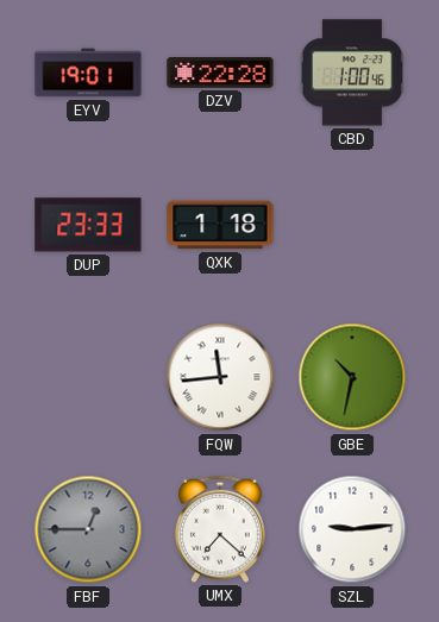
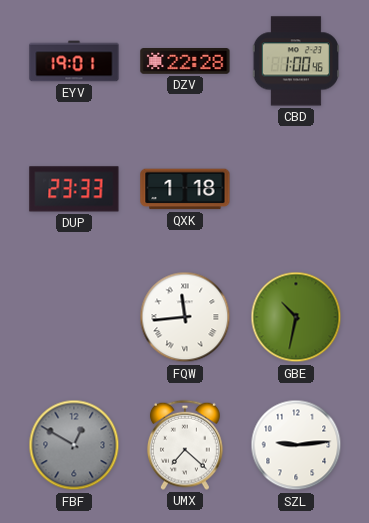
FBF: 12:45 -> 12:50 (74, 445)
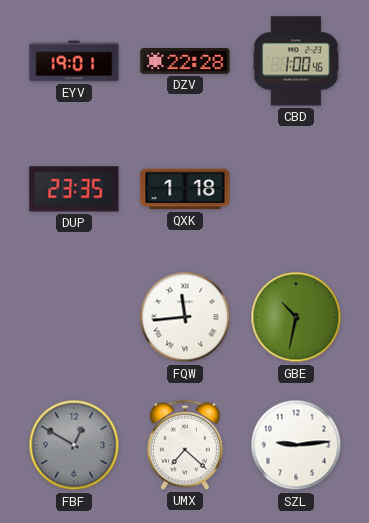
DUP: 23:33 -> 23:35 (74, 189)
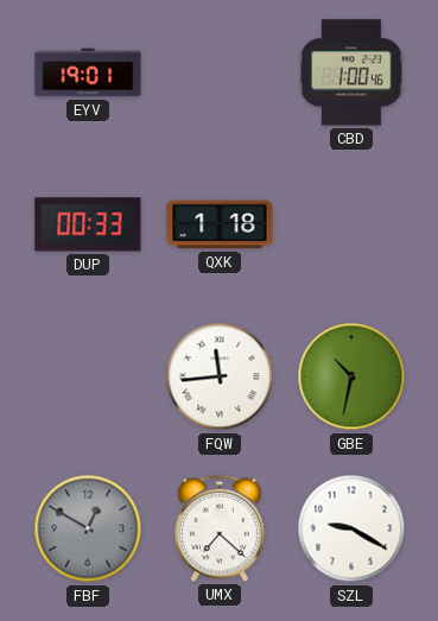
DZV: 22:28 -> none (185, 62)
DUP: 23:35 -> 00:33 (88, 224)
SZL: 9:14 -> 9:20 (351, 528)
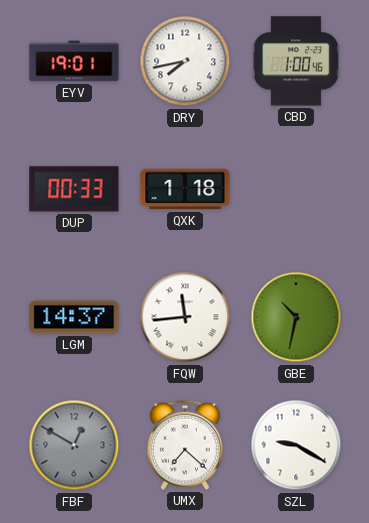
DRY: none -> 7:43 (185, 61)
LGM: none -> 14:37 (74, 317)
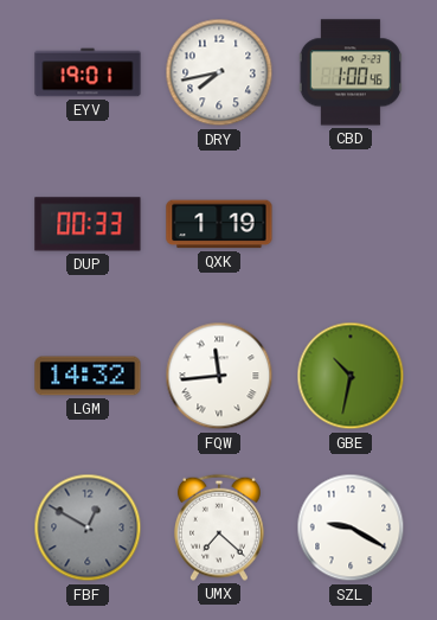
QXK: 1:18 -> 1:19 (219, 224)
LGM: 14:37 -> 14:32 (88, 376)
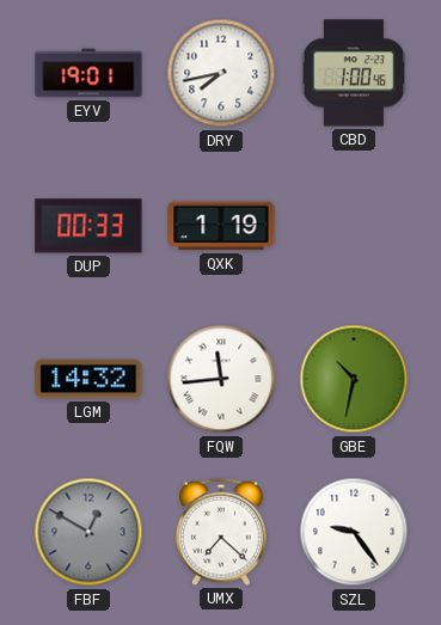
SZL: 9:20 -> 9:24 (354, 532)
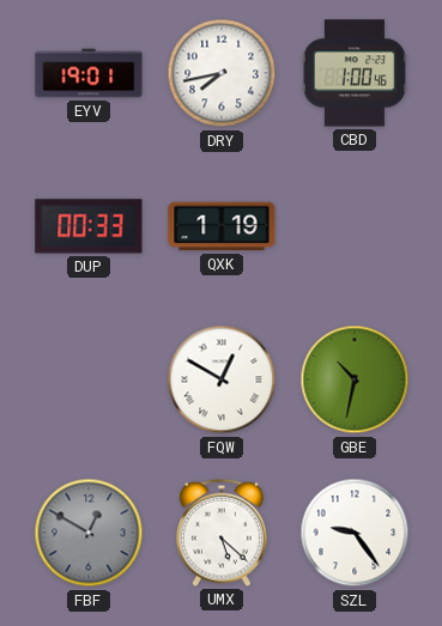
LGM: 14:32 -> none (88, 379)
FQW: 11:44 -> 12:50 (222, 379)
UMX: 7:22 -> 5:22 (222, 533)
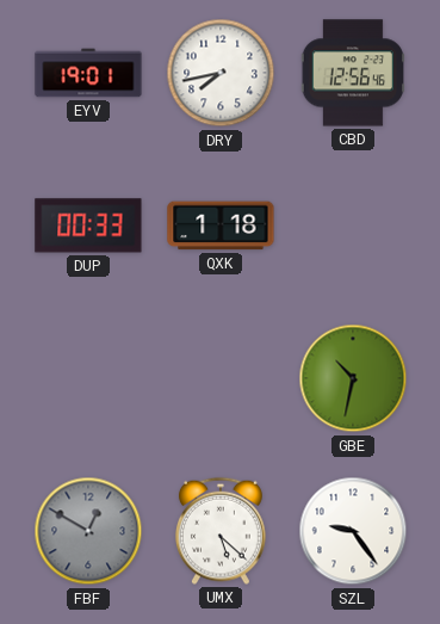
CBD: 1:00 -> 12:56 (352, 73)
QXK: 1:19 -> 1:18 (221, 225)
FQW: 12:50 -> none (222, 379)
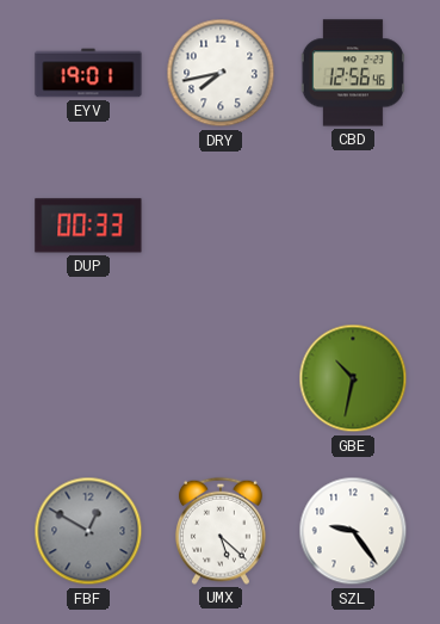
QXK: 1:18 -> none (221, 225)
